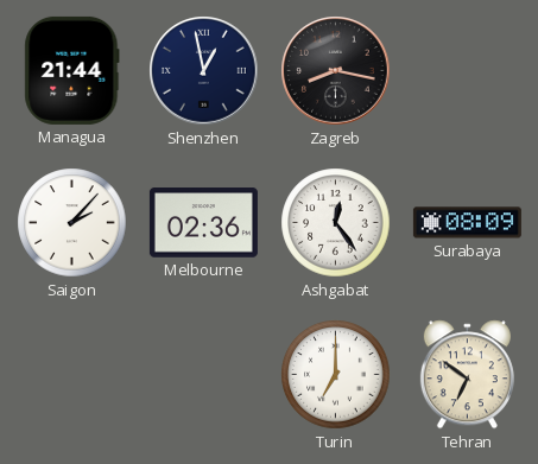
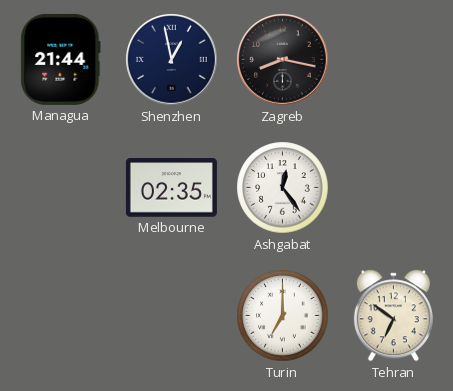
Saigon: 2:07 -> none (72, 223)
Melbourne: 02:36 -> 02:35 (171, 188)
Surabaya: 08:09 -> none (467, 223)
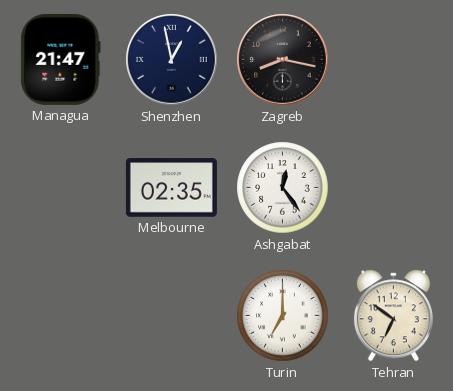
Managua: 21:44 -> 21:47 (61, 59)
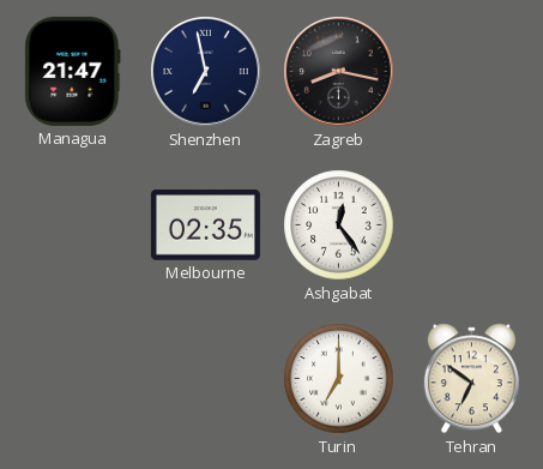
Shenzhen: 12:58 -> 6:58 (206, 72)
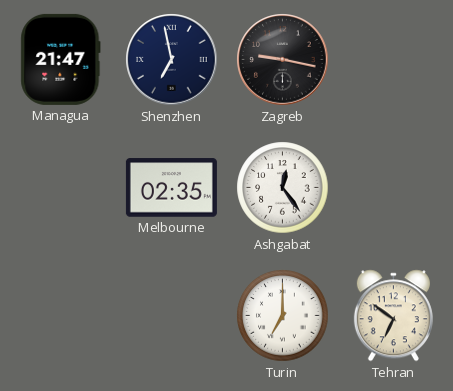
Zagreb: 8:17 -> 9:17 (283, 60)
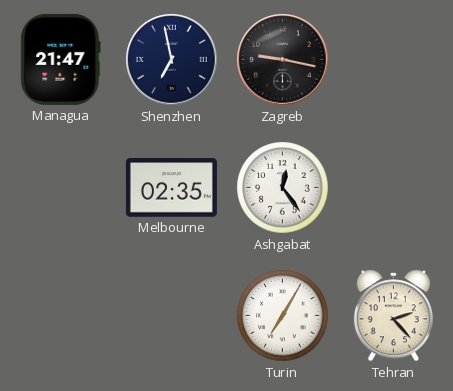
Turin: 7:00 -> 7:05 (283, 316)
Tehran: 6:51 -> 2:23 (393, 316)
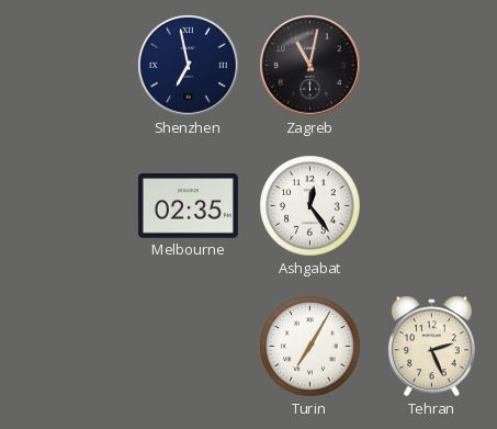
Managua: 21:47 -> none (61, 59)
Zagreb: 9:17 -> 11:02 (310, 66)
Tehran: 2:23 -> 2:26 (431, 347)
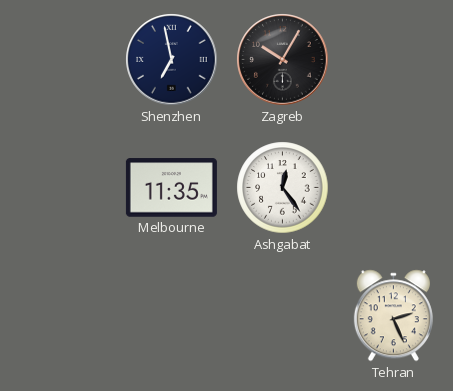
Zagreb: 11:02 -> 10:05 (283, 60)
Melbourne: 02:35 -> 11:35 (171, 188)
Turin: 7:05 -> none (310, 347)
